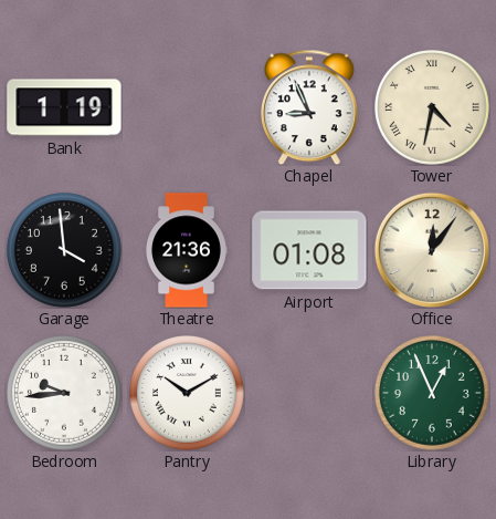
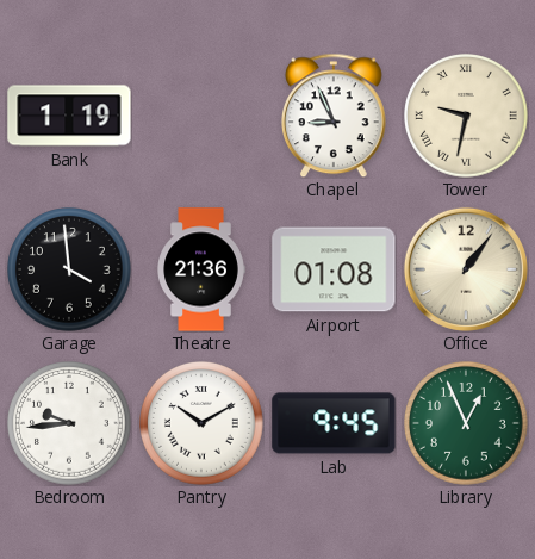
Tower: 4:32 -> 9:32 (467, 117)
Office: 12:06 -> 1:06 (466, 269)
Lab: none -> 9:45 (334, 423)
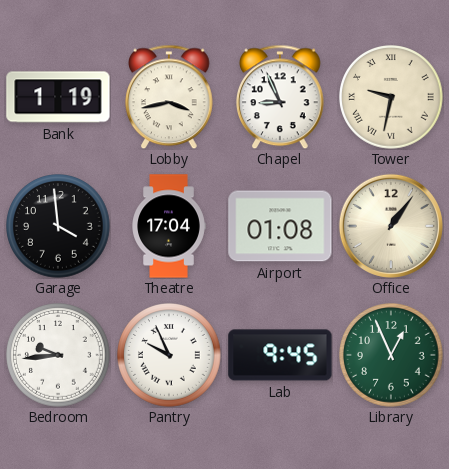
Lobby: none -> 3:43 (170, 97)
Theatre: 21:36 -> 17:04 (169, 226)
Pantry: 10:10 -> 9:56 (170, 356)
